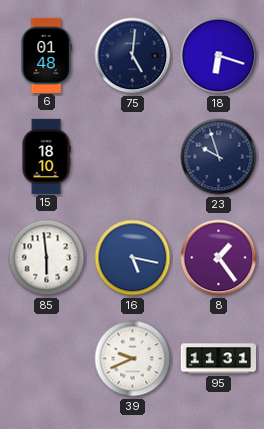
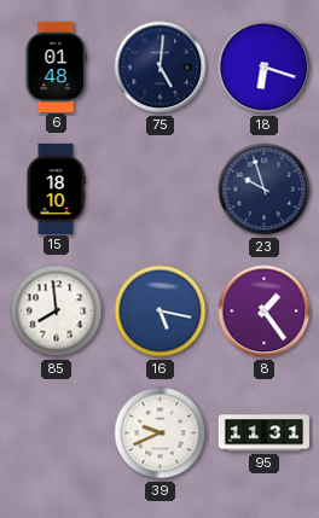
85: 5:59 -> 7:59 (57, 312)
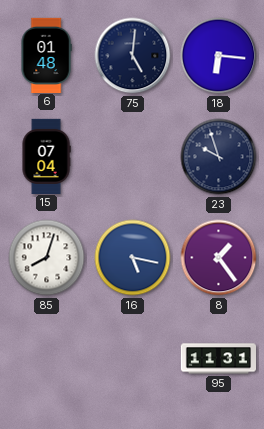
18: 6:18 -> 6:16 (219, 56)
15: 18:10 -> 07:04 (46, 156)
85: 7:59 -> 8:03 (47, 258)
39: 9:41 -> none (161, 433)
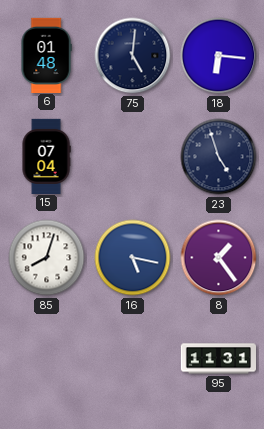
23: 9:57 -> 4:57 (219, 157)
